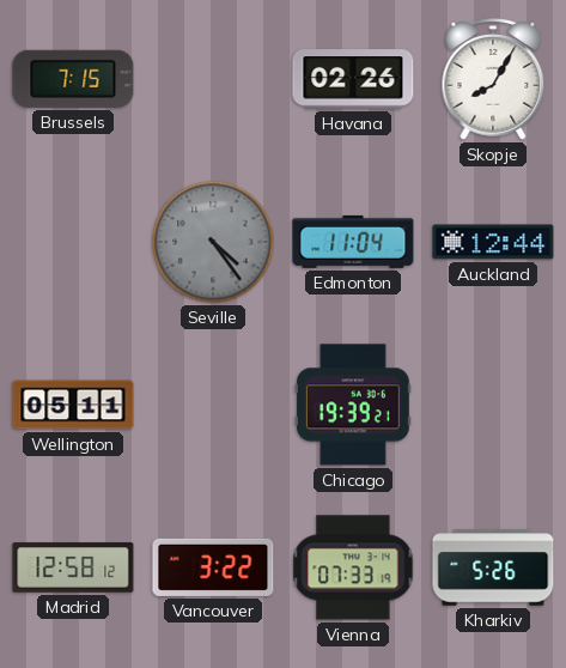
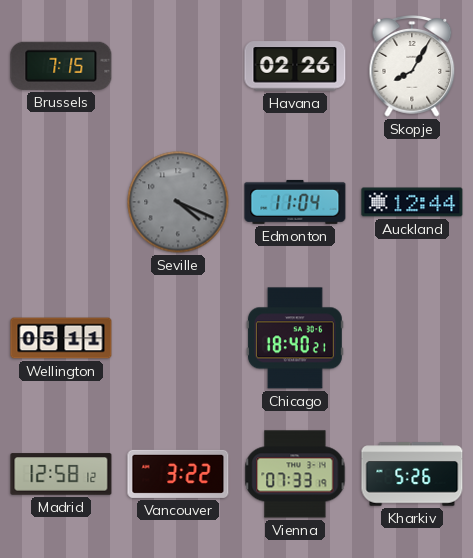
Seville: 4:24 -> 4:19 (178, 202)
Chicago: 19:39 -> 18:40 (295, 338)
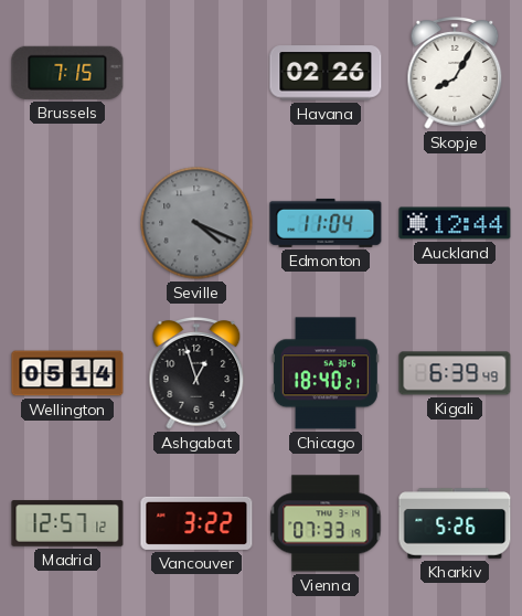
Wellington: 05:11 -> 05:14 (67, 373)
Ashgabat: none -> 12:57 (196, 374)
Kigali: none -> 6:39 (455, 373)
Madrid: 12:58 -> 12:57 (67, 523)
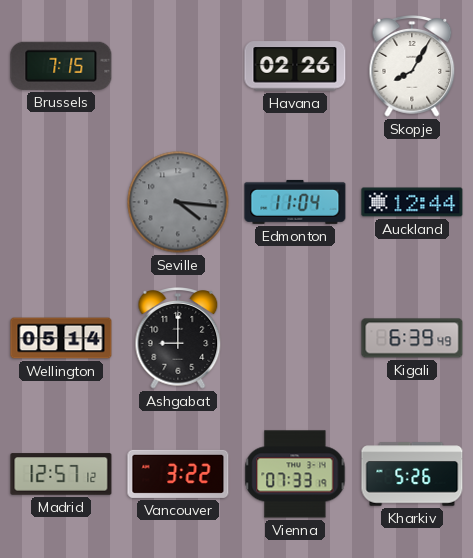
Seville: 4:19 -> 4:16 (178, 202)
Ashgabat: 12:57 -> 9:00 (178, 339)
Chicago: 18:40 -> none (326, 373)
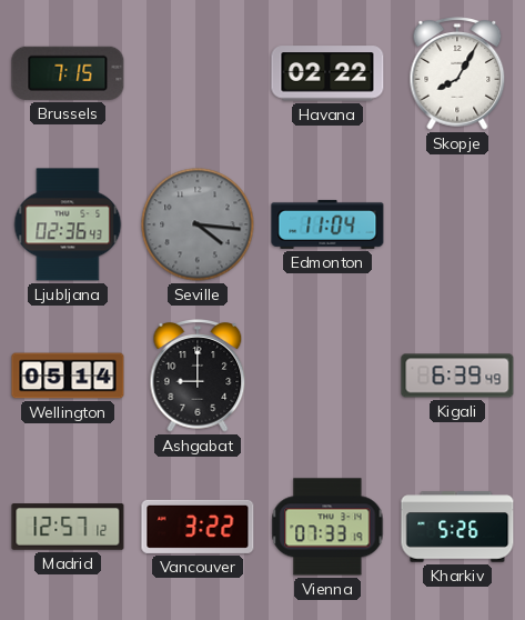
Havana: 02:26 -> 02:22 (327, 73)
Ljubljana: none -> 02:36 (68, 224)
Auckland: 12:44 -> none (412, 202)
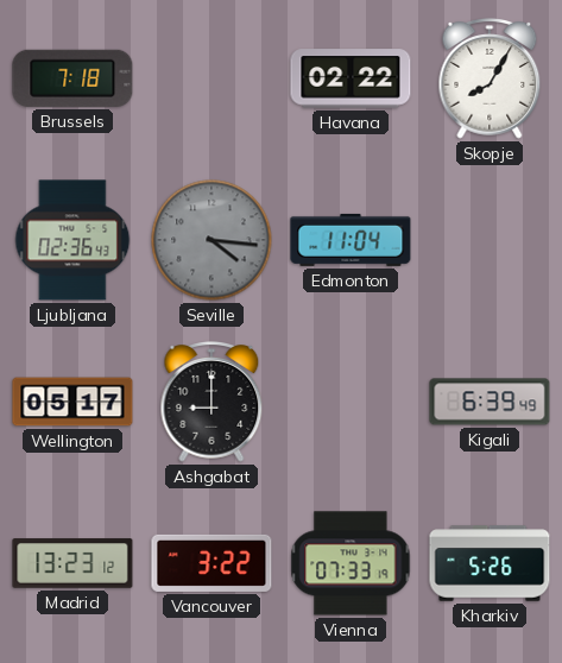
Brussels: 7:15 -> 7:18 (72, 78)
Wellington: 05:14 -> 05:17 (72, 402)
Madrid: 12:57 -> 13:23 (72, 563)
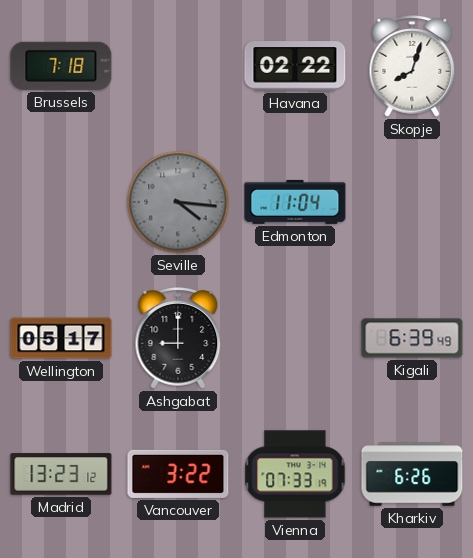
Skopje: 8:05 -> 8:03 (412, 67)
Ljubljana: 02:36 -> none (72, 240)
Kharkiv: 5:26 -> 6:26 (412, 474)
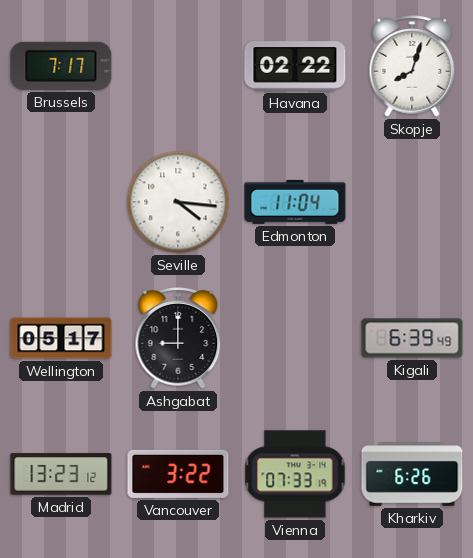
Brussels: 7:18 -> 7:17 (61, 66)
Seville dial: grey -> white (178, 202)
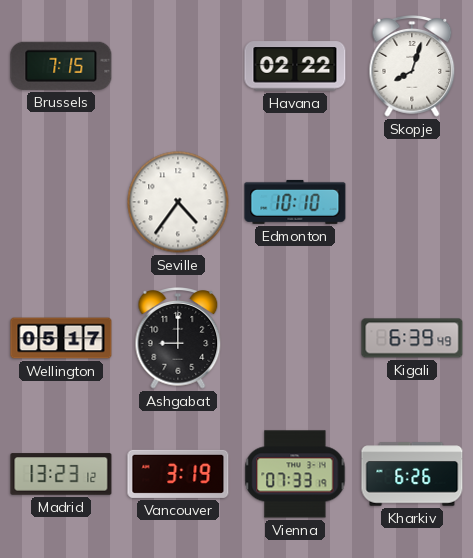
Brussels: 7:17 -> 7:15 (61, 66)
Seville: 4:16 -> 4:36 (178, 202)
Edmonton: 11:04 -> 10:10 (295, 202)
Vancouver: 3:22 -> 3:19 (178, 474)
